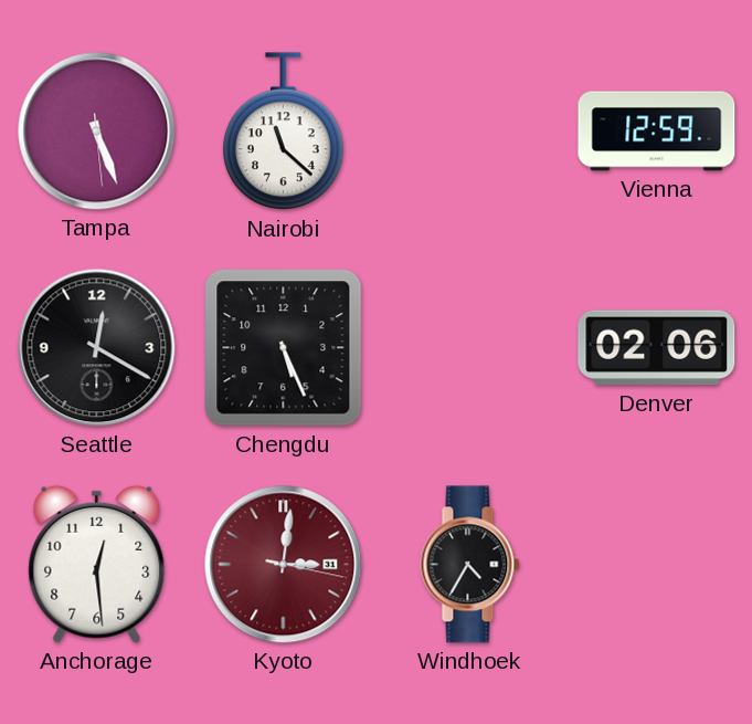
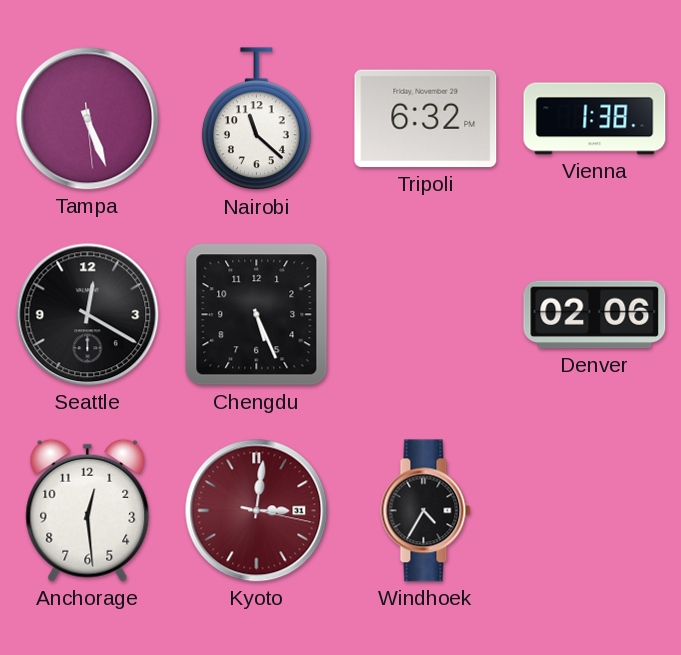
Tripoli: none -> 6:32 (426, 119)
Vienna: 12:59 -> 1:38 (595, 119)
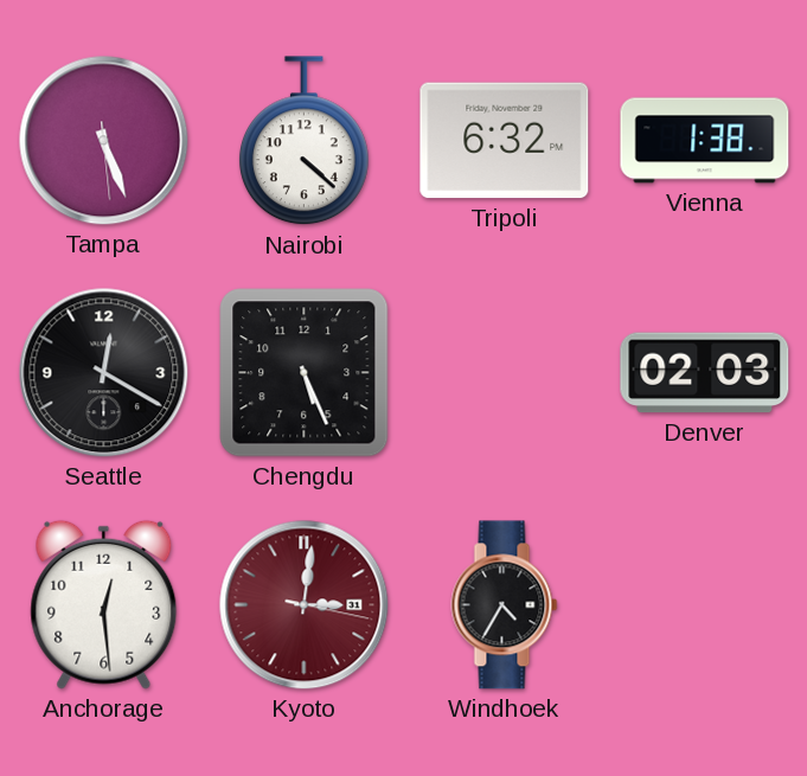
Nairobi: 11:22 -> 4:22 (303, 141)
Denver: 02:06 -> 02:03 (705, 373)
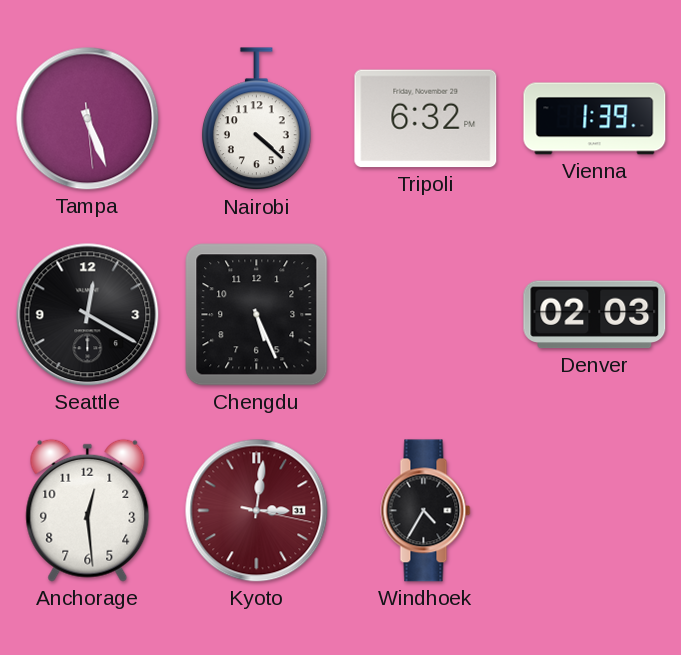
Vienna: 1:38 -> 1:39 (595, 119)
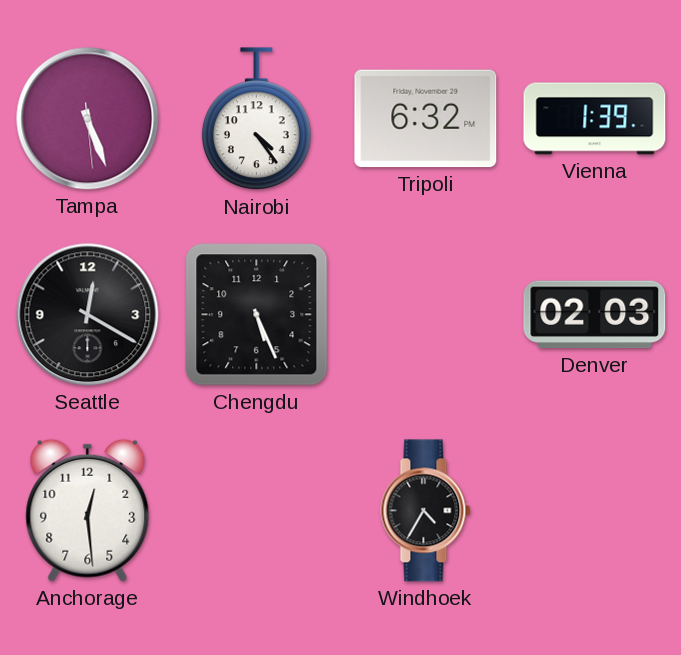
Nairobi: 4:22 -> 4:24 (256, 119)
Kyoto: 3:01 -> none (257, 511)
